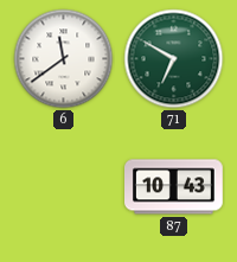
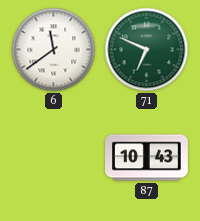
71: 6:50 -> 6:49 (147, 50)
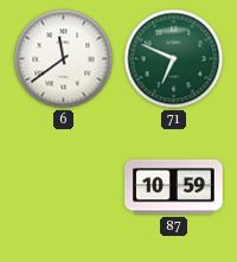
87: 10:43 -> 10:59 (174, 187)
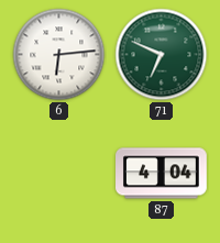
6: 11:39 -> 6:14 (59, 55)
87: 10:59 -> 4:04 (162, 174)
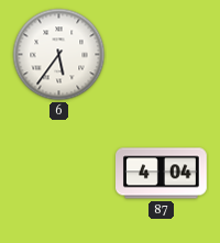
6: 6:14 -> 5:36 (59, 55)
71: 6:49 -> none (162, 55)
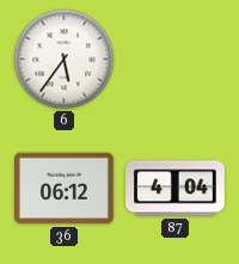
36: none -> 06:12 (65, 189)
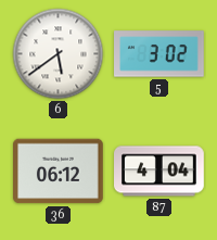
6: 5:36 -> 5:39 (59, 54)
5: none -> 3:02 (159, 54)
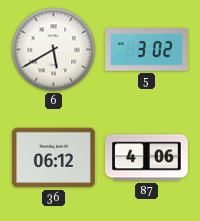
6: 5:39 -> 5:40 (54, 50)
87: 4:04 -> 4:06 (147, 158)
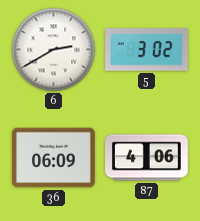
6: 5:40 -> 2:40 (54, 50)
36: 06:12 -> 06:09 (54, 158)
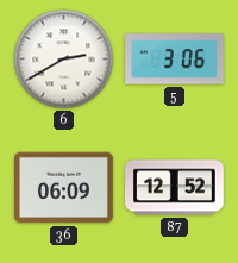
5: 3:02 -> 3:06 (175, 60)
87: 4:06 -> 12:52 (175, 188)
